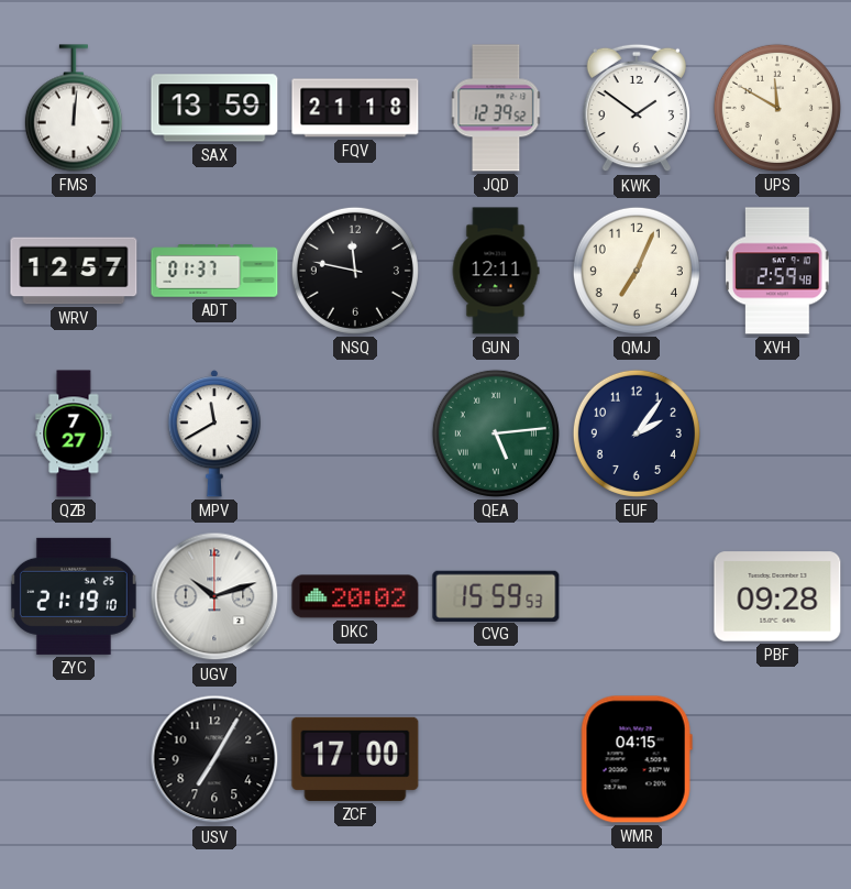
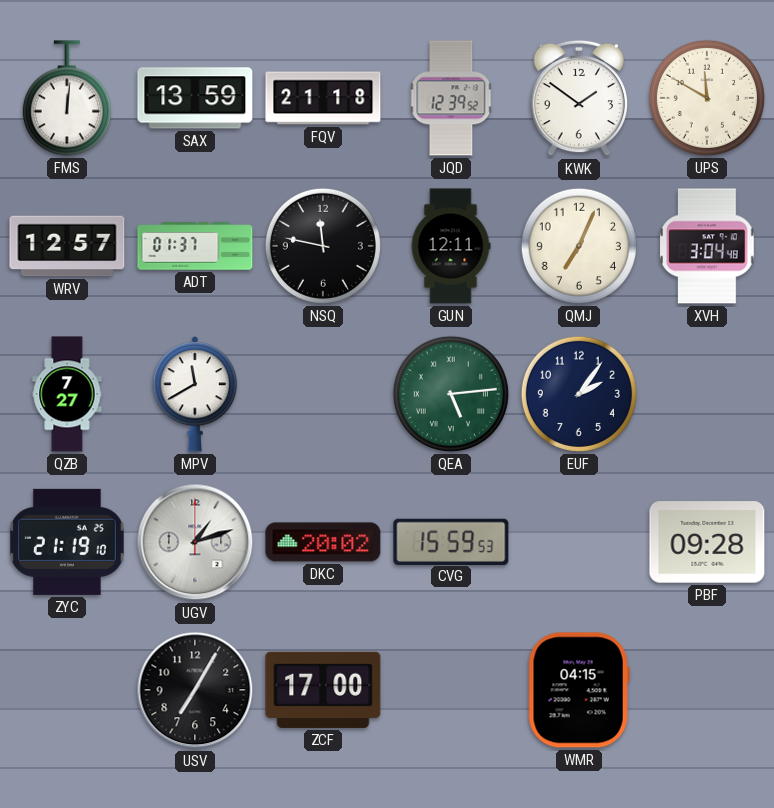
XVH: 2:59 -> 3:04 (707, 246)
UGV: 10:12 -> 1:12 (195, 542)
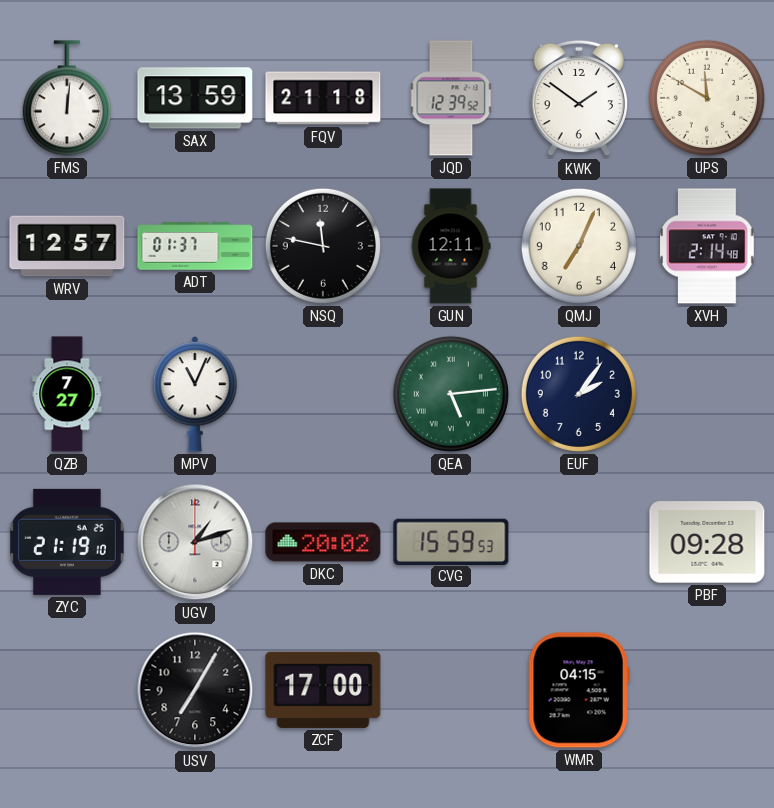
XVH: 3:04 -> 2:14 (707, 246)
MPV: 11:40 -> 11:04 (194, 394)
